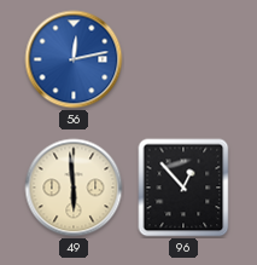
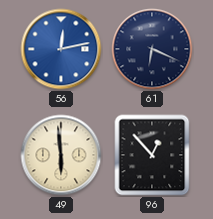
61: none -> 6:19 (152, 49)
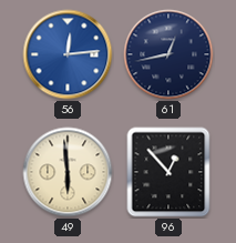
56: 12:13 -> 12:14 (68, 54)
61: 6:19 -> 12:43 (168, 54)
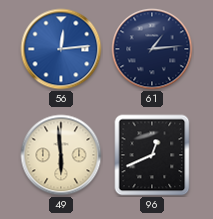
61: 12:43 -> 1:14 (152, 49)
96: 12:53 -> 12:41 (152, 155)
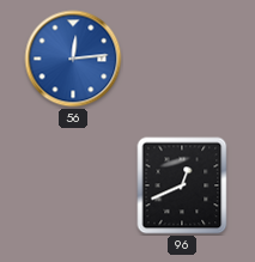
61: 1:14 -> none (152, 49)
49: 5:59 -> none (61, 155)
